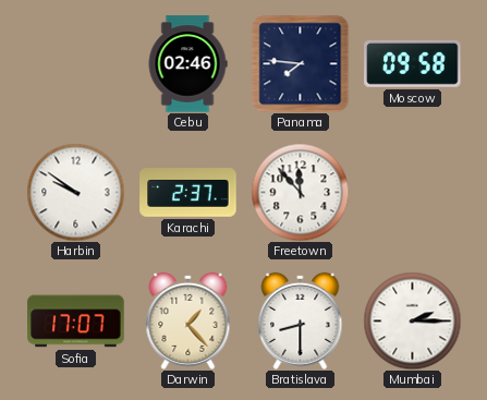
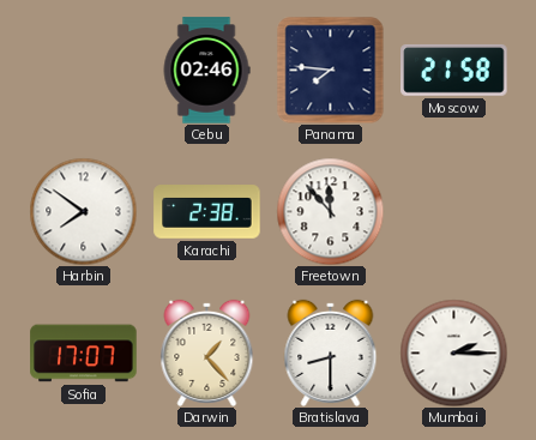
Moscow: 09:58 -> 21:58 (454, 71)
Harbin: 9:51 -> 7:51 (83, 211)
Karachi: 2:37 -> 2:38 (207, 212)
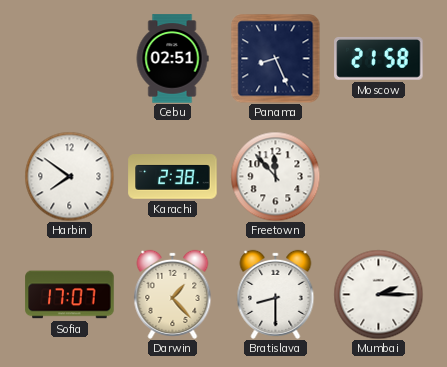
Cebu: 02:46 -> 02:51 (172, 59)
Panama: 7:46 -> 8:26 (275, 58)
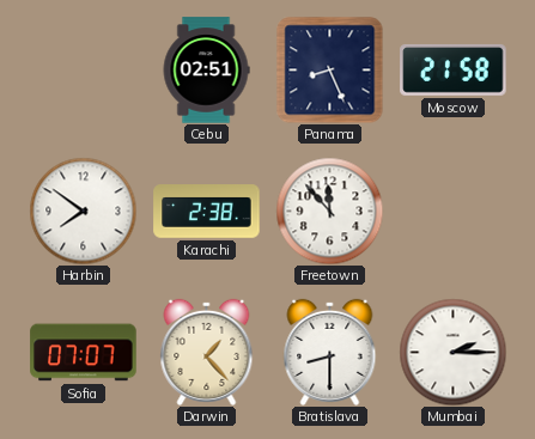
Sofia: 17:07 -> 07:07 (84, 353)
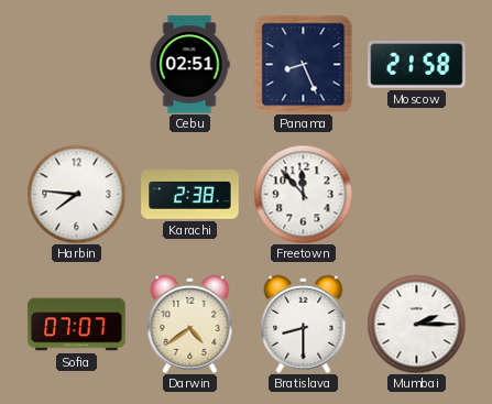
Harbin: 7:51 -> 7:46 (76, 194)
Darwin: 1:23 -> 4:39 (190, 324)
